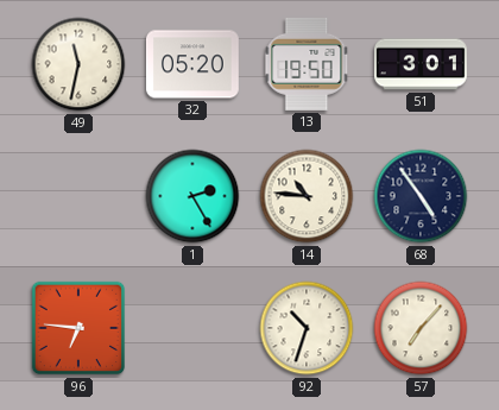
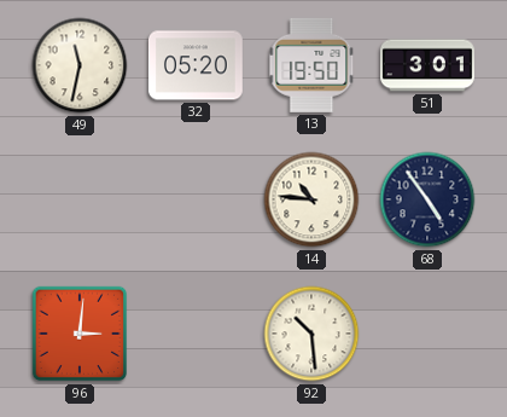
1: 2:25 -> none (192, 196)
96: 6:46 -> 3:01 (80, 334)
92: 10:33 -> 10:29 (311, 334)
57: 7:07 -> none (421, 328)
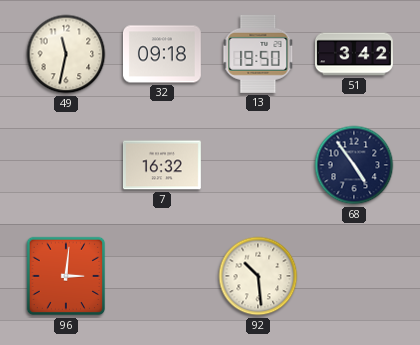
32: 05:20 -> 09:18 (162, 54)
51: 3:01 -> 3:42 (355, 54)
7: none -> 16:32 (162, 165)
14: 10:46 -> none (311, 199)
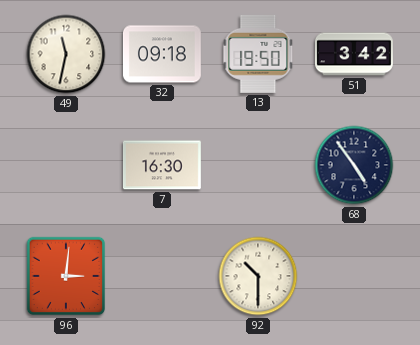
7: 16:32 -> 16:30 (162, 165)
92: 10:29 -> 10:30 (258, 276)
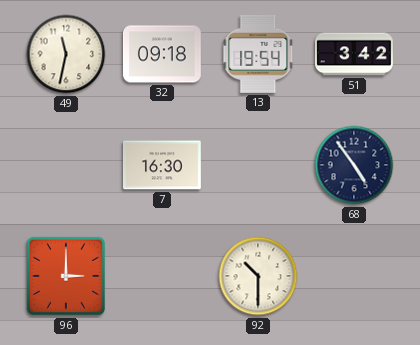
13: 19:50 -> 19:54 (258, 54)
96: 3:01 -> 3:00 (66, 276)
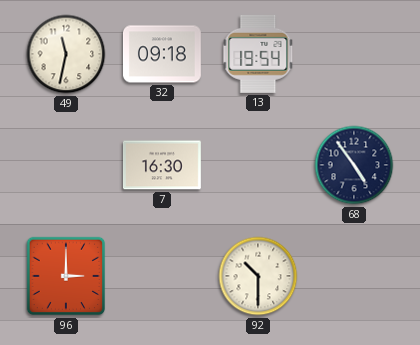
51: 3:42 -> none (355, 54)
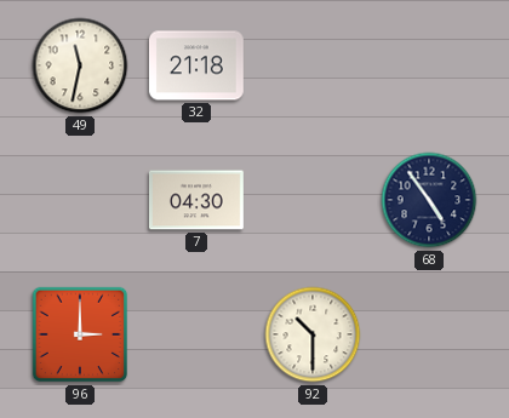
32: 09:18 -> 21:18 (196, 65)
13: 19:54 -> none (258, 54)
7: 16:30 -> 04:30 (196, 200)
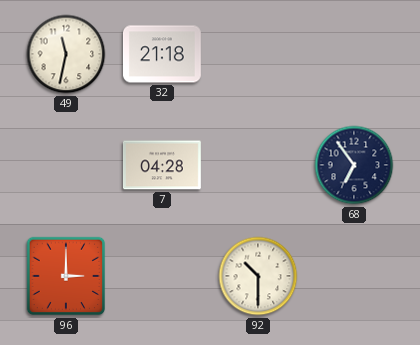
7: 04:30 -> 04:28 (162, 165)
68: 4:54 -> 6:54 (354, 165)
